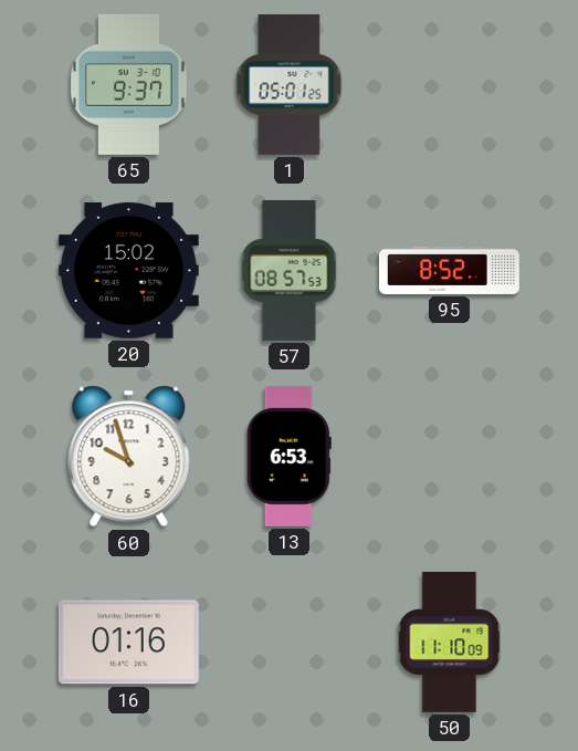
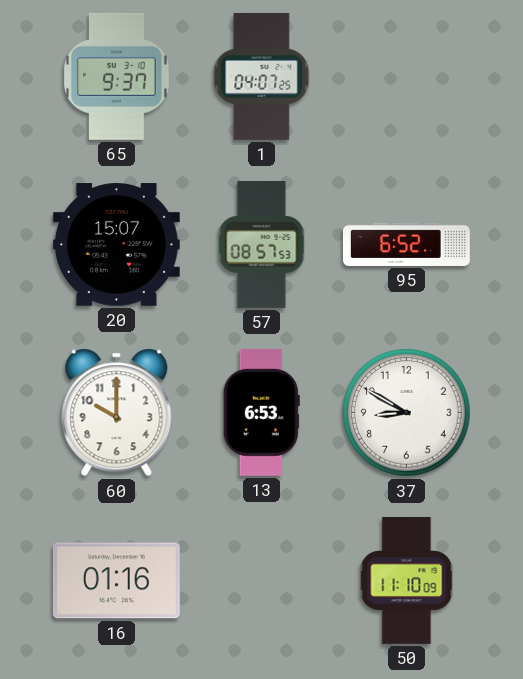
1: 05:01 -> 04:07 (262, 76)
20: 15:02 -> 15:07 (116, 245)
95: 8:52 -> 6:52 (406, 244)
60: 9:57 -> 10:00 (117, 413)
37: none -> 8:50 (407, 413)
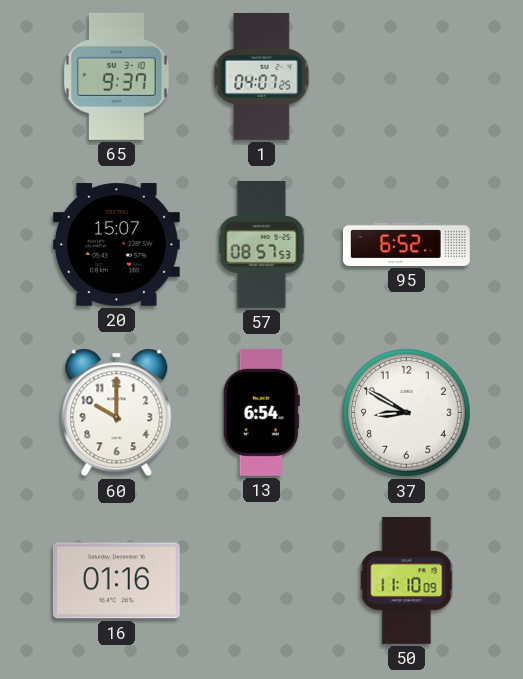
13: 6:53 -> 6:54 (261, 412)
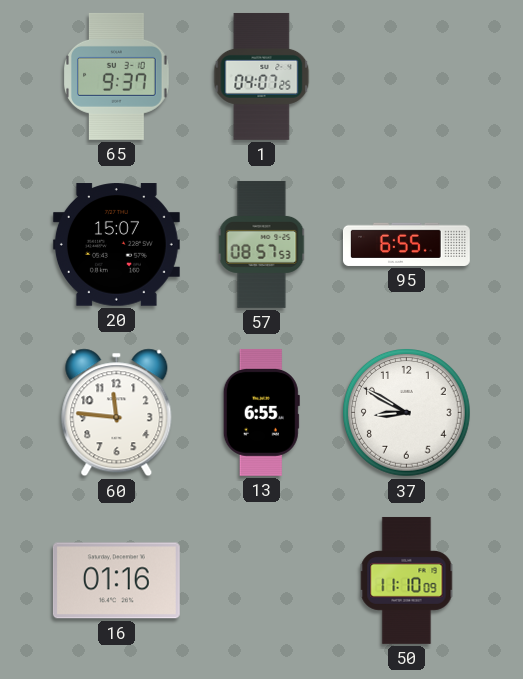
95: 6:52 -> 6:55 (406, 244)
60: 10:00 -> 11:46 (117, 413)
13: 6:54 -> 6:55 (261, 412)
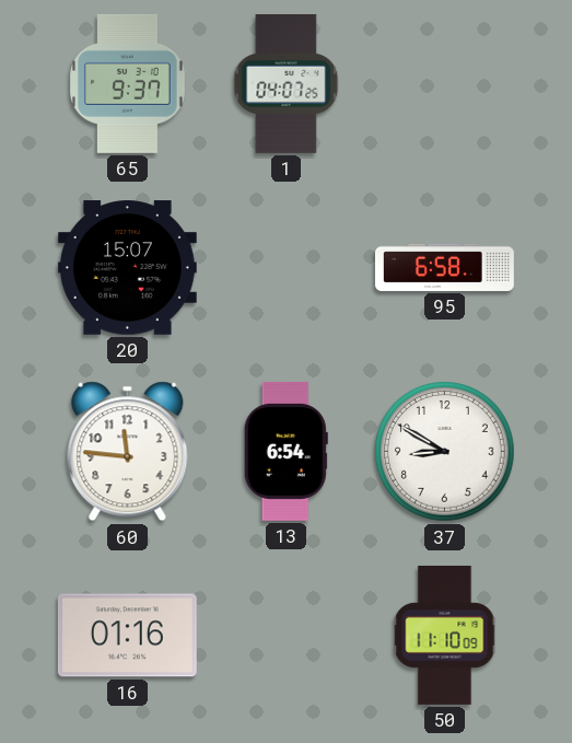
57: 08:57 -> none (262, 244)
95: 6:55 -> 6:58 (444, 267)
13: 6:55 -> 6:54 (285, 451)
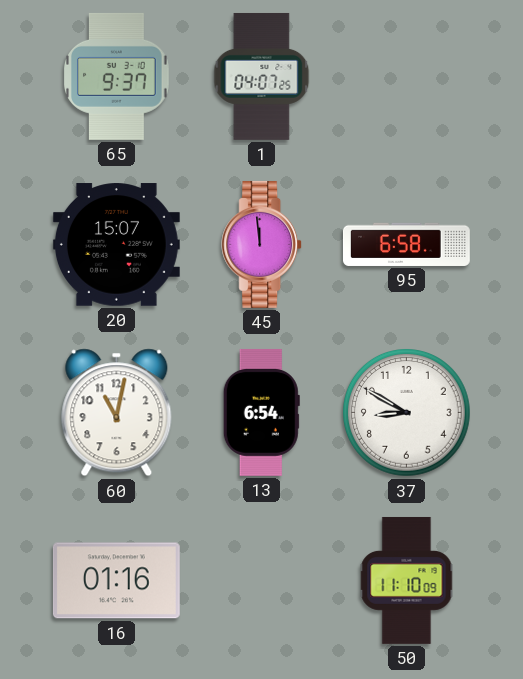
45: none -> 11:59 (262, 244)
60: 11:46 -> 11:02 (117, 413)
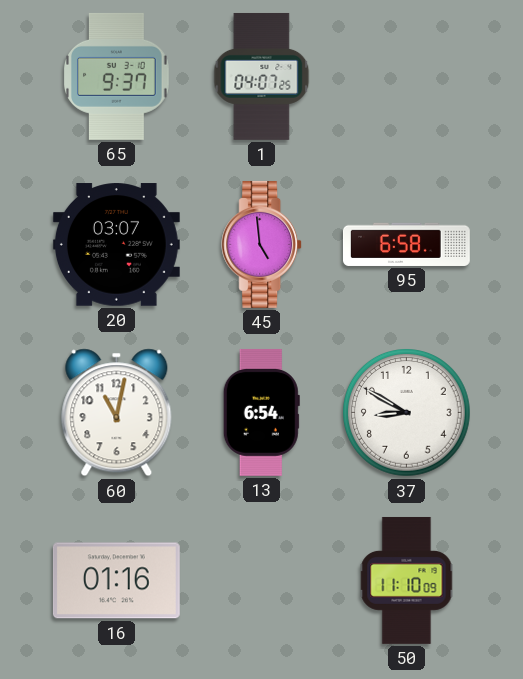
20: 15:07 -> 03:07 (116, 245)
45: 11:59 -> 4:59 (262, 244)
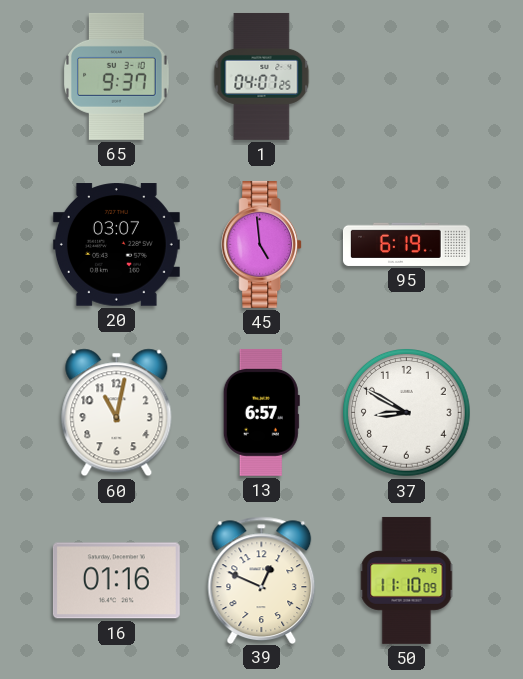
95: 6:58 -> 6:19 (406, 244)
13: 6:54 -> 6:57 (261, 412)
39: none -> 12:49 (262, 580)
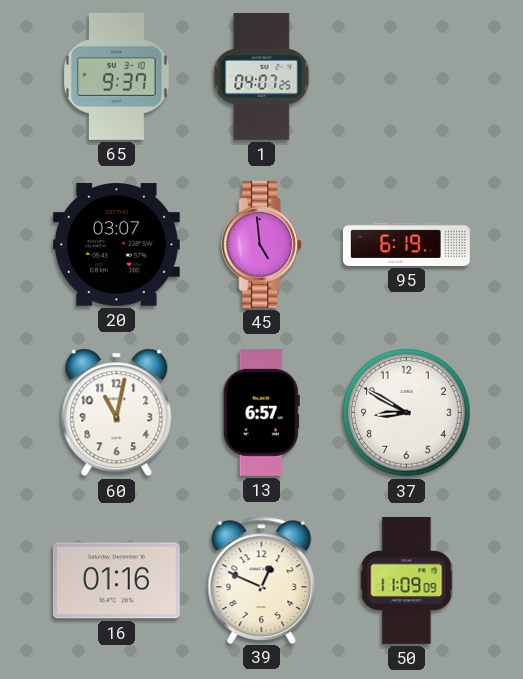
50: 11:10 -> 11:09 (407, 580)
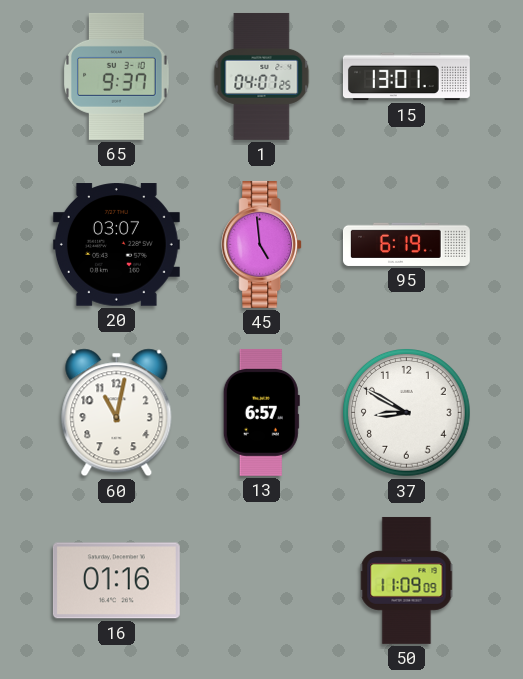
15: none -> 13:01 (406, 77)
39: 12:49 -> none (262, 580)
